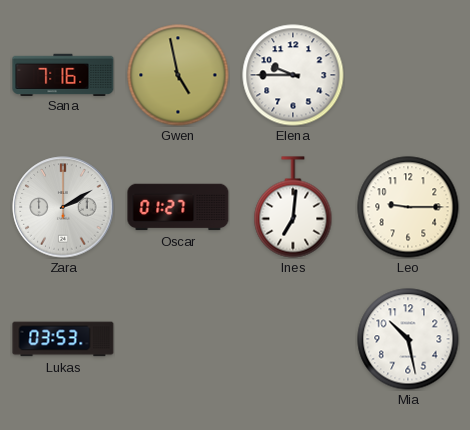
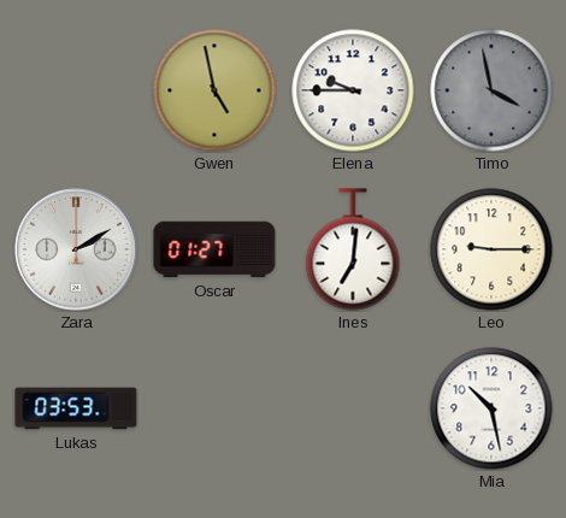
Sana: 7:16 -> none (63, 74)
Timo: none -> 3:58 (491, 90)
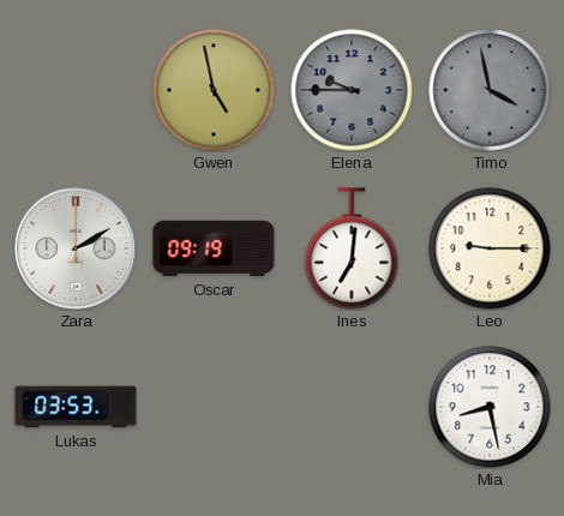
Elena dial: white -> grey (352, 90)
Oscar: 01:27 -> 09:19 (214, 248)
Mia: 10:28 -> 8:28 (490, 407)
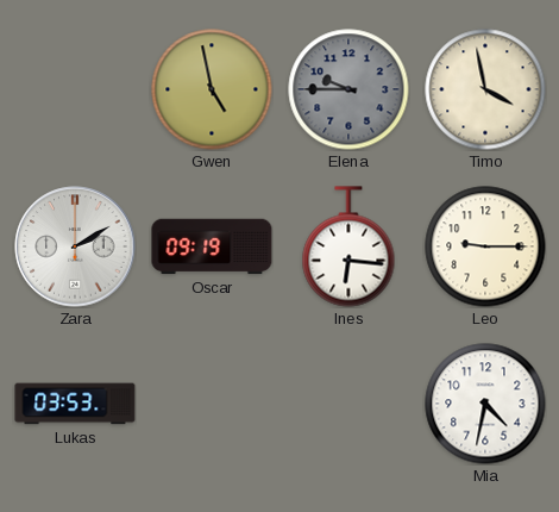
Timo dial: grey -> cream (485, 89)
Ines: 7:01 -> 6:16 (348, 246)
Mia: 8:28 -> 4:32 (485, 404)
